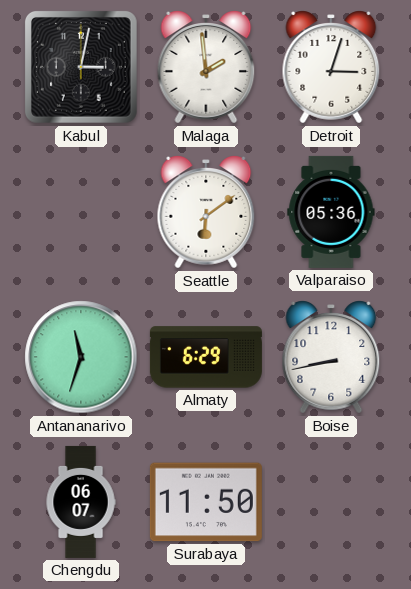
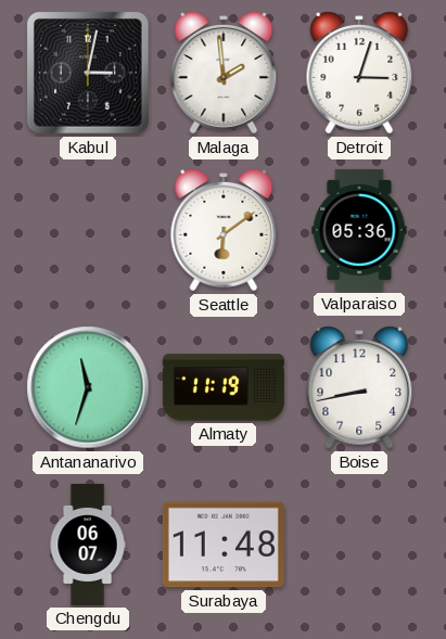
Almaty: 6:29 -> 11:19 (224, 387)
Surabaya: 11:50 -> 11:48 (224, 545)
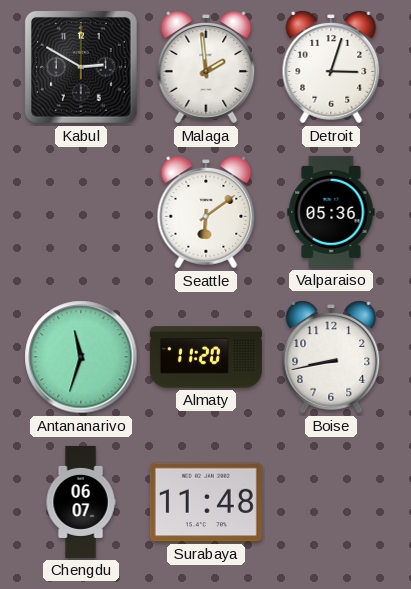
Kabul: 3:02 -> 2:50 (81, 67)
Almaty: 11:19 -> 11:20 (206, 357)
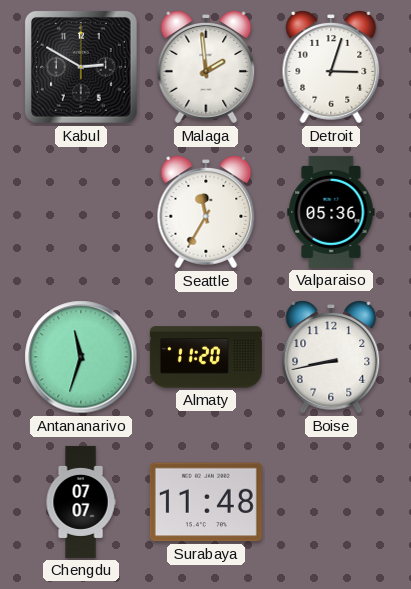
Seattle: 6:09 -> 11:35 (206, 212)
Chengdu: 06:07 -> 07:07 (81, 502)
